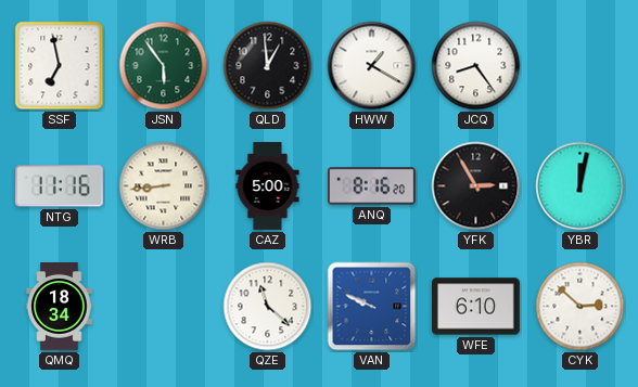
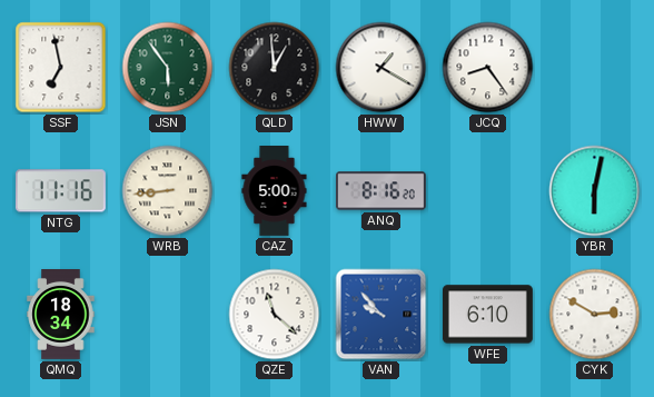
YFK: 2:55 -> none (476, 186)
YBR: 12:02 -> 6:02 (595, 191)
VAN: 9:49 -> 9:53 (381, 315)
CYK: 2:52 -> 2:50 (595, 315)
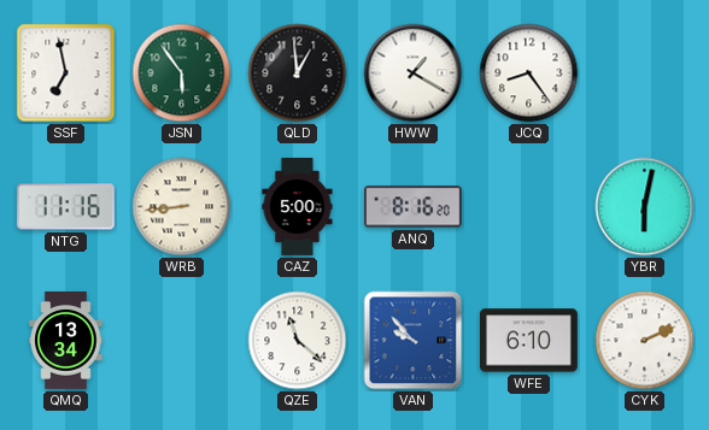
QMQ: 18:34 -> 13:34 (66, 341)
CYK: 2:50 -> 2:11 (645, 341)
